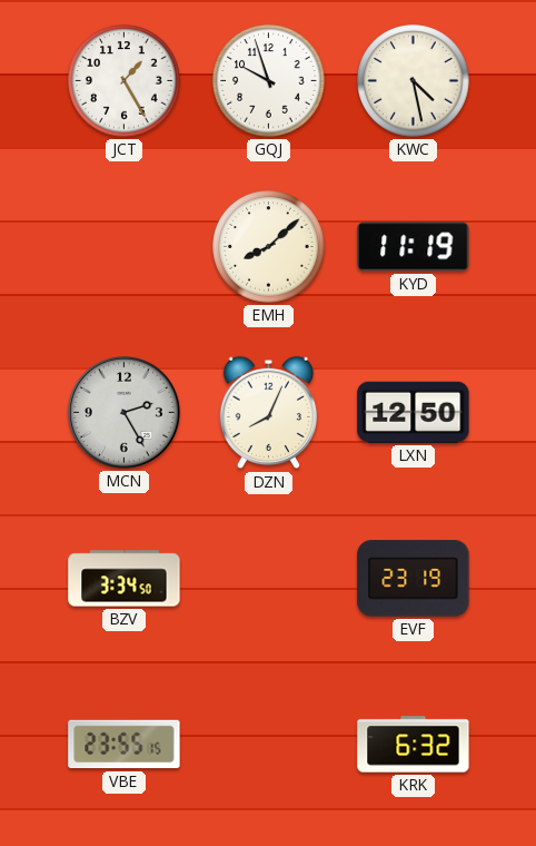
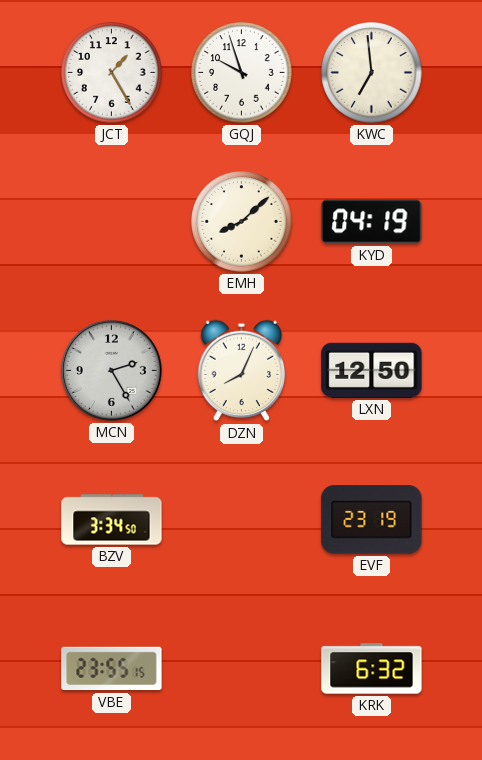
KWC: 4:28 -> 6:59 (372, 73)
KYD: 11:19 -> 04:19 (372, 222)
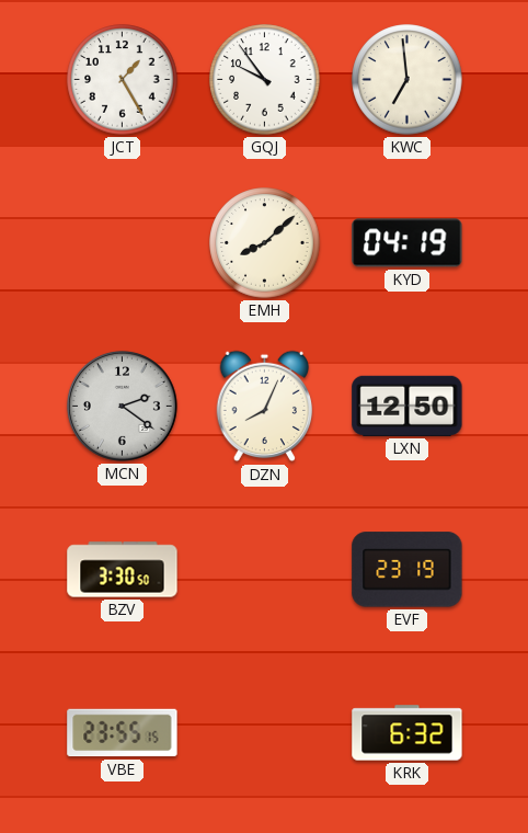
GQJ: 9:57 -> 9:54 (265, 80)
MCN: 2:25 -> 2:21 (122, 406)
BZV: 3:34 -> 3:30 (123, 570)
